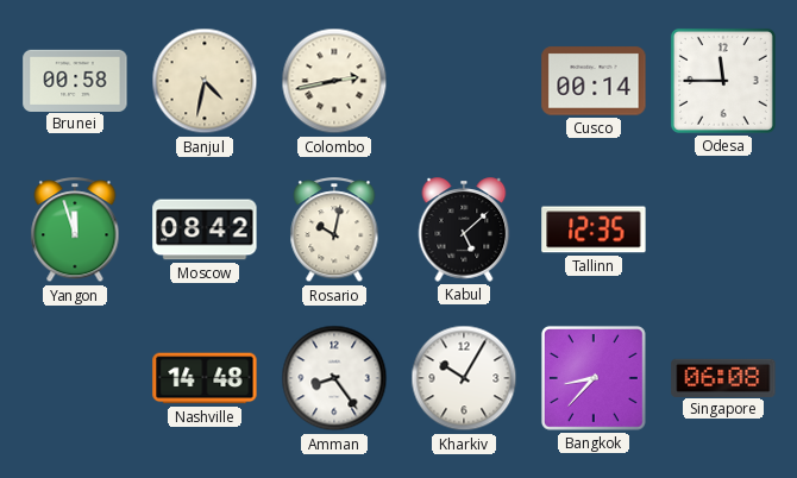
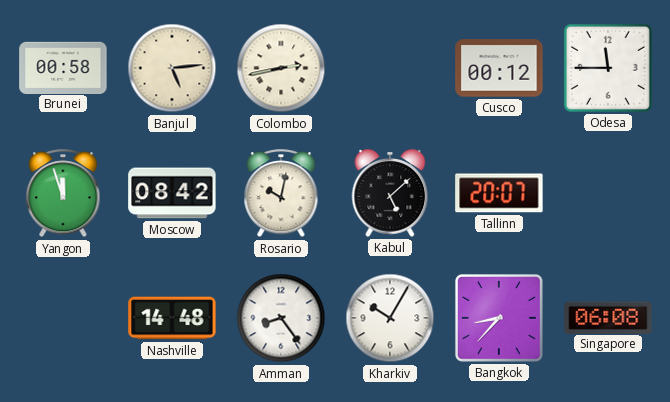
Banjul: 4:32 -> 5:14 (172, 68)
Cusco: 00:14 -> 00:12 (499, 68)
Tallinn: 12:35 -> 20:07 (499, 193)
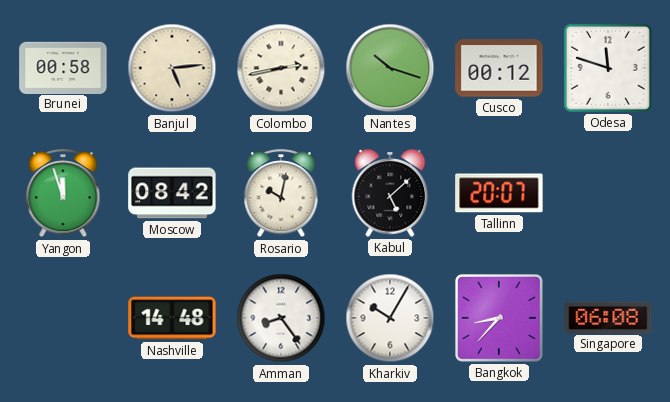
Nantes: none -> 10:18 (390, 68)
Odesa: 11:45 -> 11:48 (608, 68)
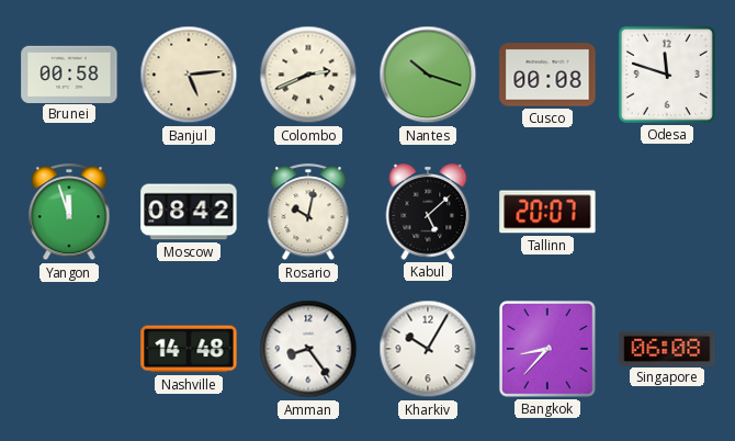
Colombo: 2:43 -> 2:41 (308, 75)
Cusco: 00:12 -> 00:08 (547, 75)
